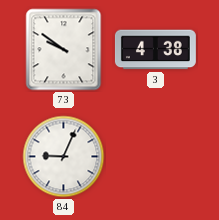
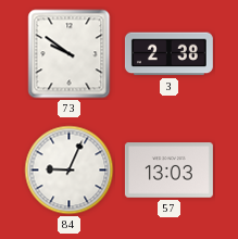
3: 4:38 -> 2:38 (168, 54)
57: none -> 13:03 (168, 171)
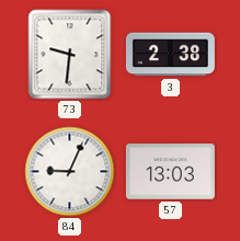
73: 9:51 -> 9:31 (70, 55)
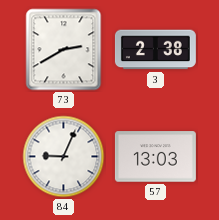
73: 9:31 -> 2:40 (64, 50)
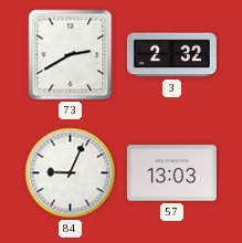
3: 2:38 -> 2:32 (171, 55)
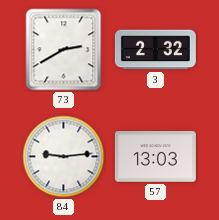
84: 9:04 -> 9:14 (64, 157)
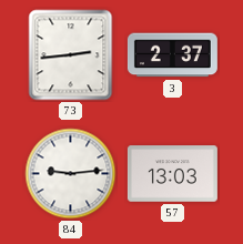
73: 2:40 -> 2:44 (71, 55)
3: 2:32 -> 2:37 (172, 55)
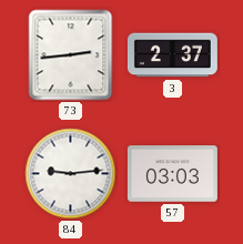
57: 13:03 -> 03:03 (172, 174)
